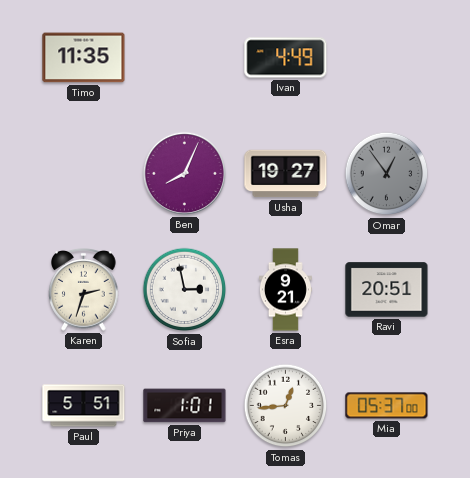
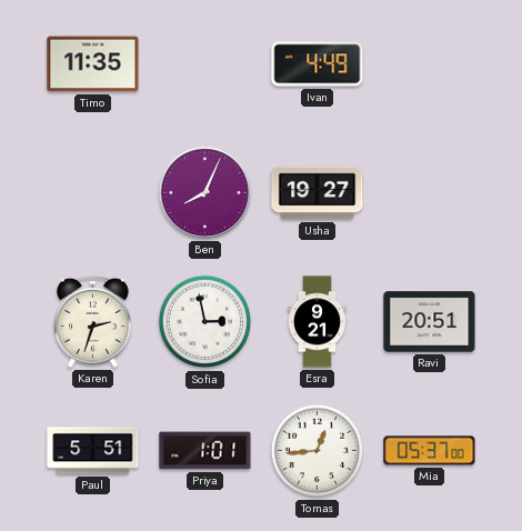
Omar: 12:54 -> none (387, 174)
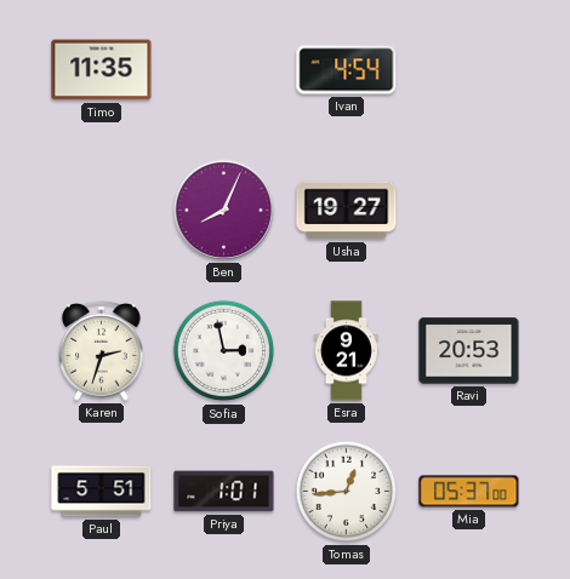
Ivan: 4:49 -> 4:54 (347, 70)
Ravi: 20:51 -> 20:53 (469, 351)
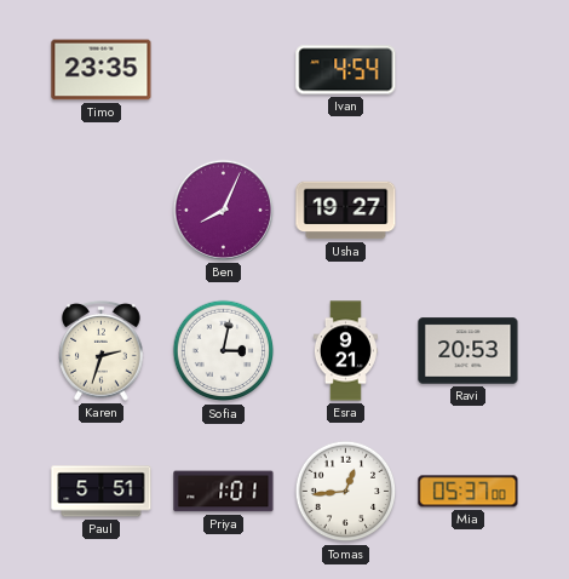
Timo: 11:35 -> 23:35 (102, 70)
Sofia: 2:58 -> 3:02 (224, 351)
